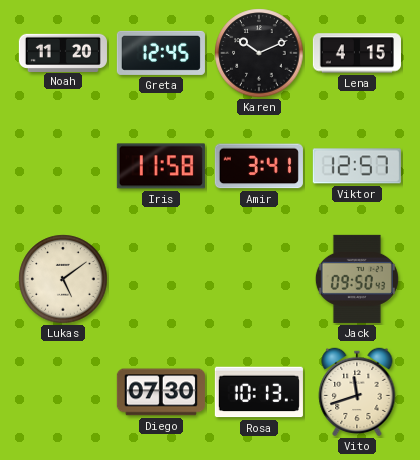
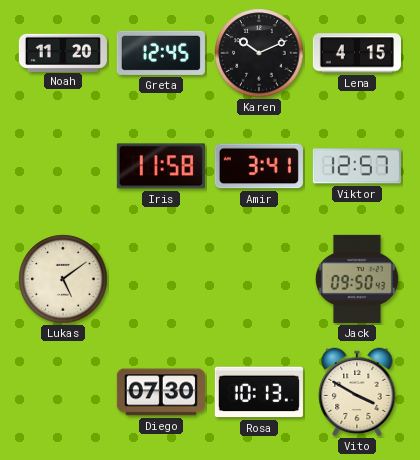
Vito: 11:42 -> 3:50 (357, 392)
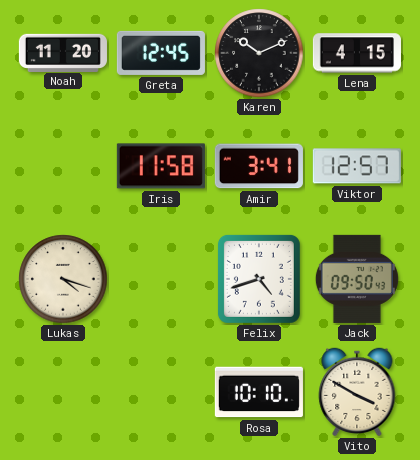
Lukas: 5:09 -> 4:18 (63, 279)
Felix: none -> 4:42 (259, 279)
Diego: 07:30 -> none (161, 392)
Rosa: 10:13 -> 10:10 (259, 392)
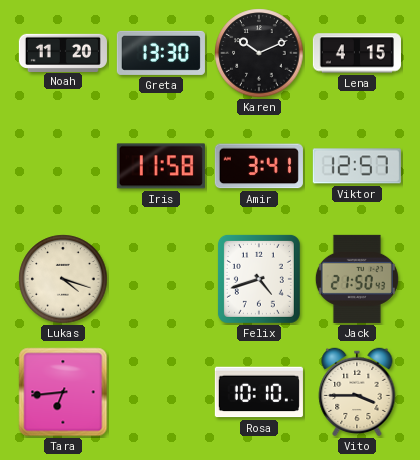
Greta: 12:45 -> 13:30 (161, 53)
Jack: 09:50 -> 21:50 (357, 279)
Tara: none -> 6:44 (63, 392)
Vito: 3:50 -> 3:45 (357, 392)
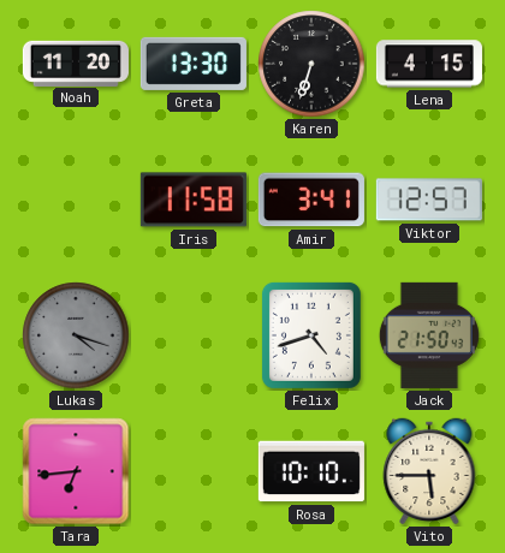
Karen: 10:11 -> 6:33 (311, 64)
Lukas dial: cream -> grey (76, 335)
Vito: 3:45 -> 5:45 (429, 471)
